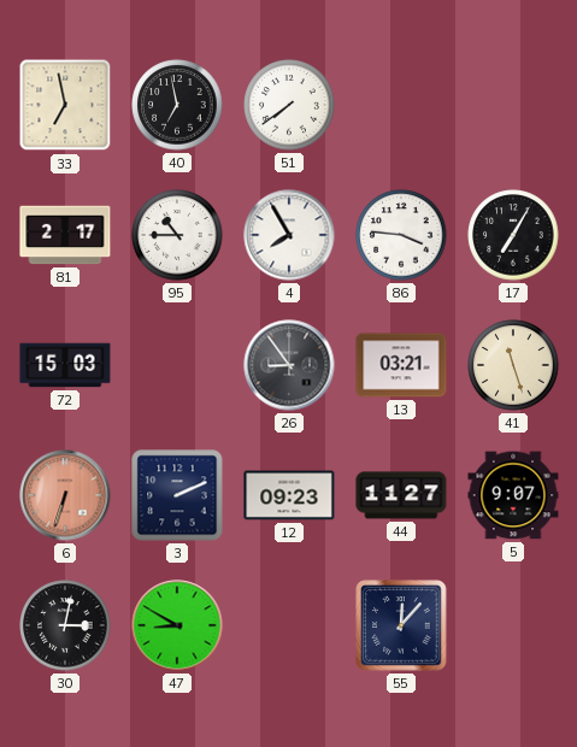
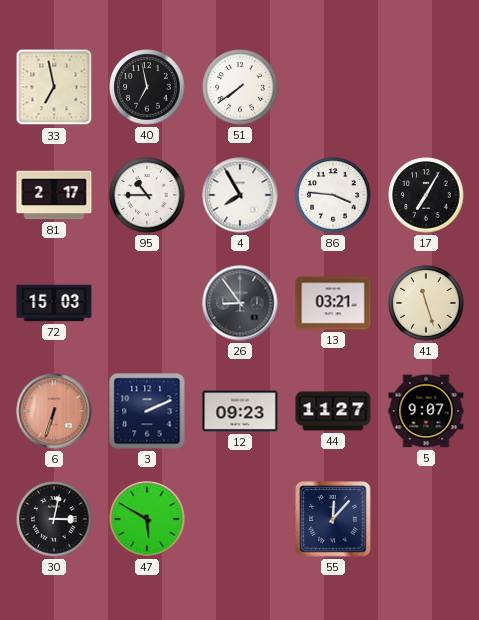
47: 8:50 -> 5:50 (147, 519)
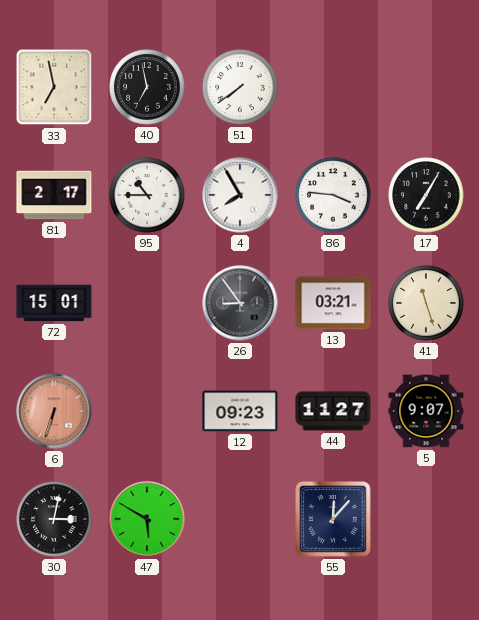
72: 15:03 -> 15:01 (54, 303)
3: 2:11 -> none (147, 411)
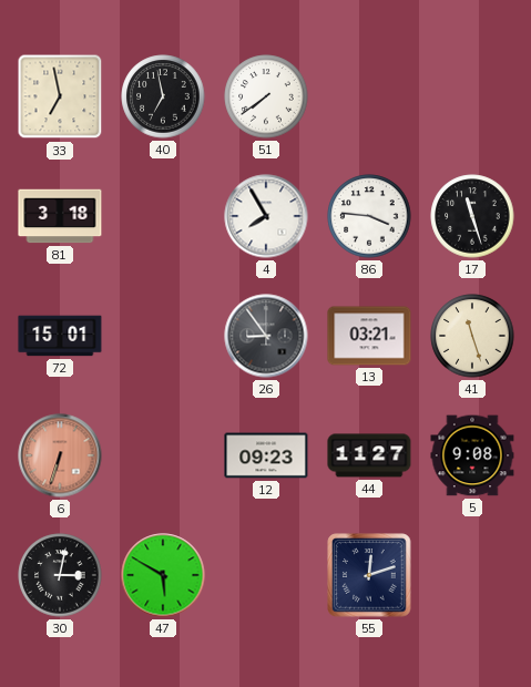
81: 2:17 -> 3:18 (60, 216)
95: 10:45 -> none (147, 195)
17: 7:05 -> 11:27 (472, 216)
5: 9:07 -> 9:08 (472, 455)
55: 12:07 -> 12:12 (369, 575)
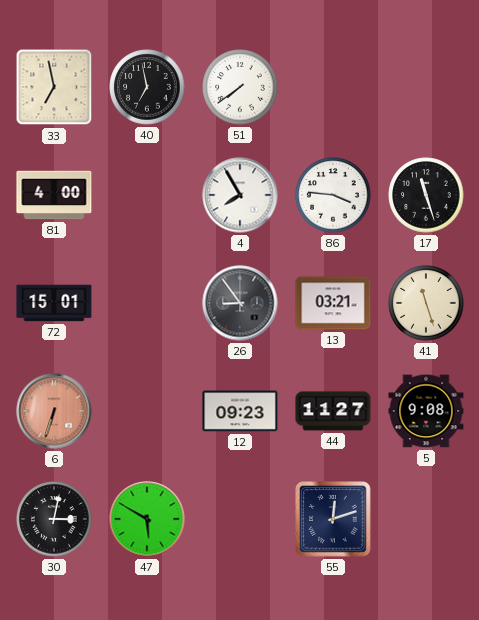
81: 3:18 -> 4:00 (54, 195)
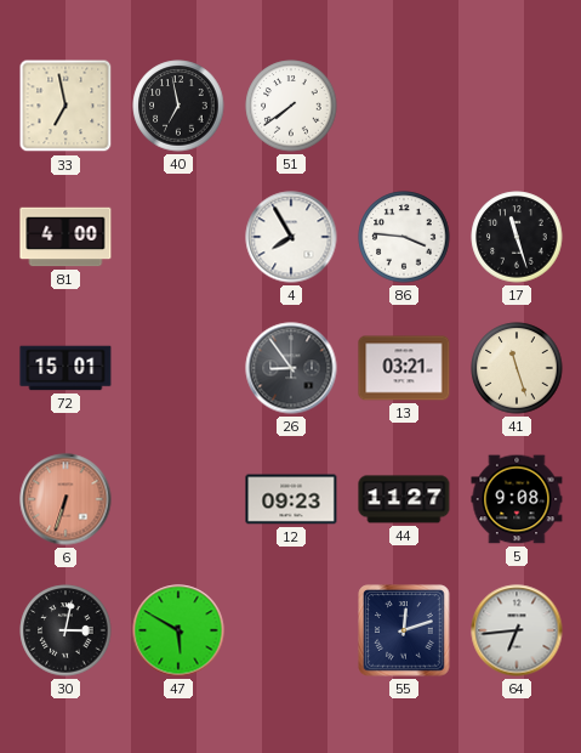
64: none -> 6:44 (517, 630)
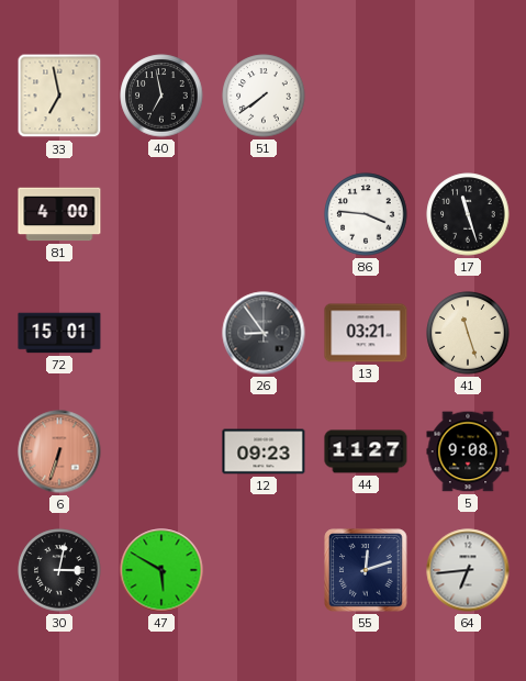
4: 7:55 -> none (291, 237)
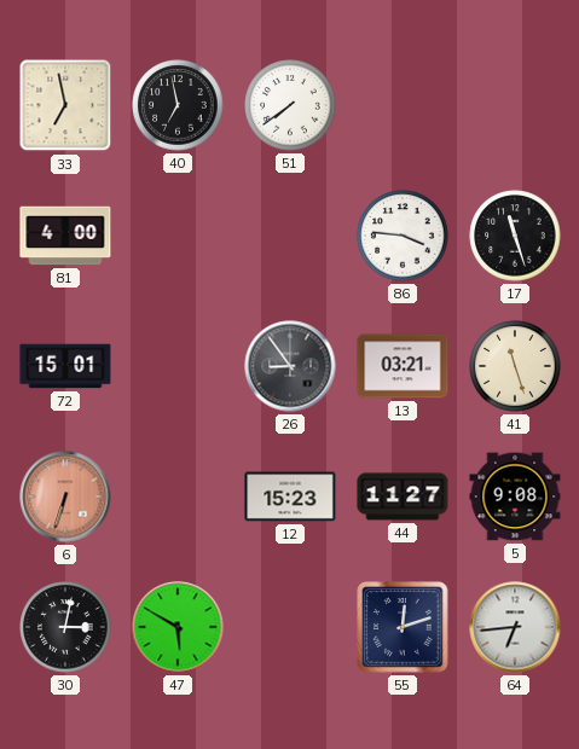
12: 09:23 -> 15:23 (290, 497)
